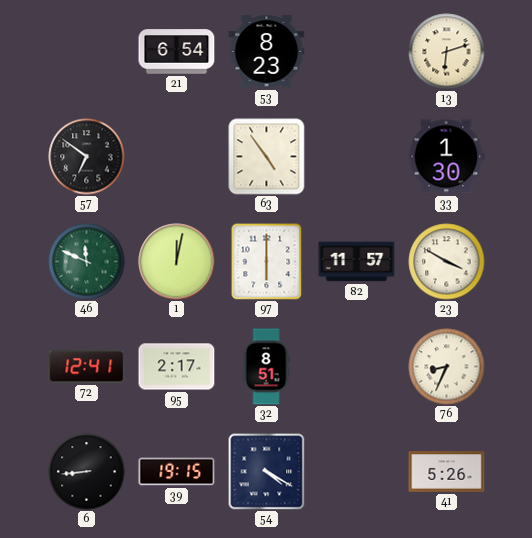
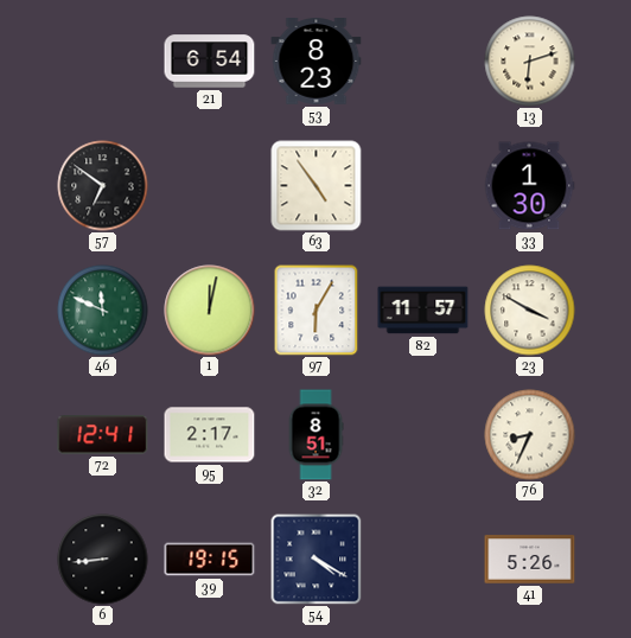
97: 6:00 -> 6:05 (317, 310)
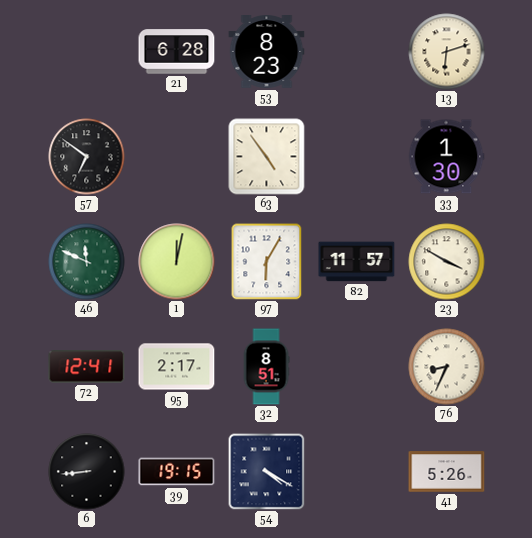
21: 6:54 -> 6:28 (177, 52)
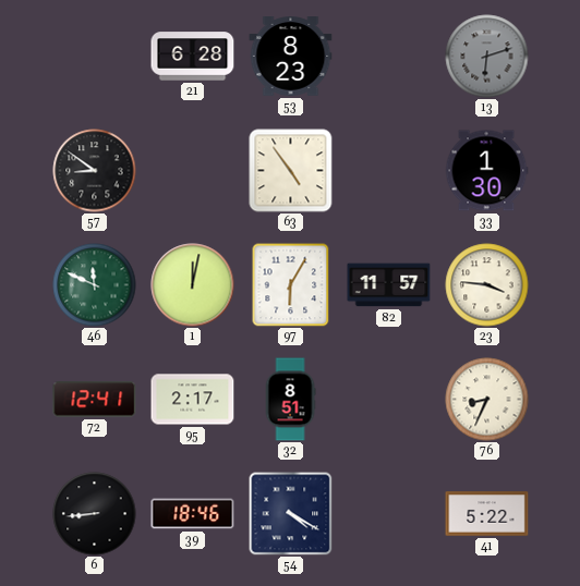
13 dial: cream -> grey (487, 57)
57: 6:51 -> 8:51 (95, 171)
23: 3:50 -> 3:46 (487, 285)
39: 19:15 -> 18:46 (193, 514)
41: 5:26 -> 5:22 (487, 514)
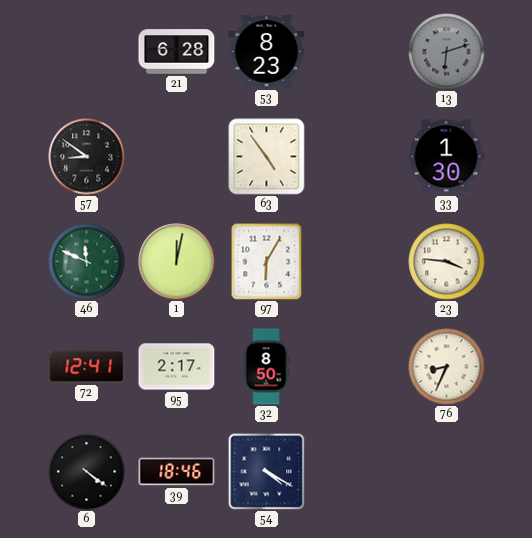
82: 11:57 -> none (389, 285)
32: 8:51 -> 8:50 (266, 367)
6: 8:44 -> 4:21 (87, 472)
41: 5:22 -> none (487, 514)
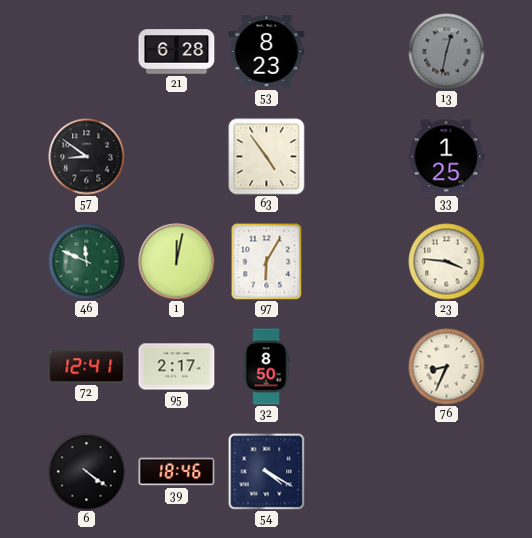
13: 6:12 -> 12:32 (447, 52)
33: 1:30 -> 1:25 (446, 157)
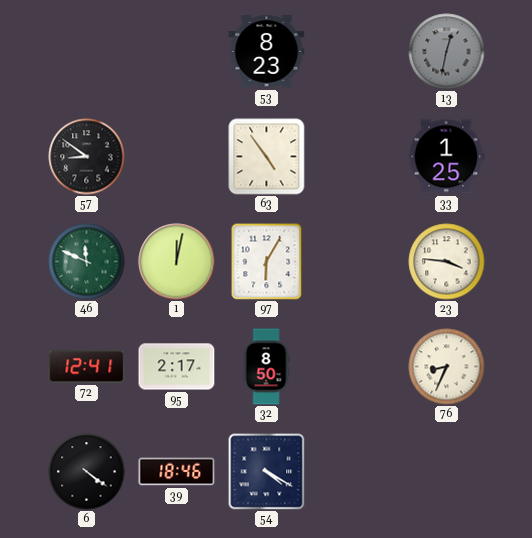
21: 6:28 -> none (177, 52)
